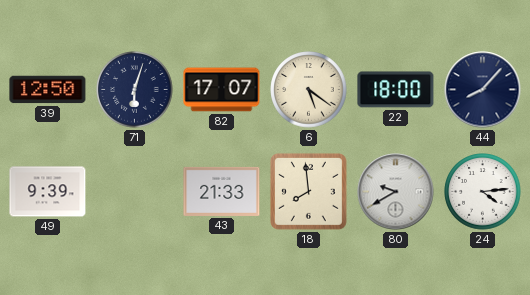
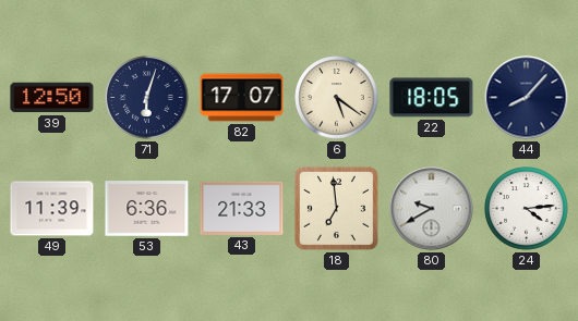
22: 18:00 -> 18:05 (432, 98)
49: 9:39 -> 11:39 (52, 209)
53: none -> 6:36 (147, 209)
18: 7:59 -> 6:59 (336, 208)
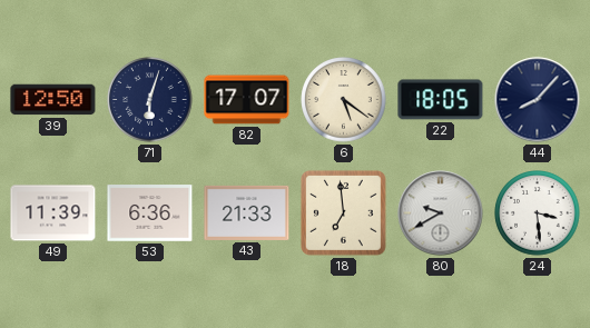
24: 4:14 -> 3:29 (538, 213)
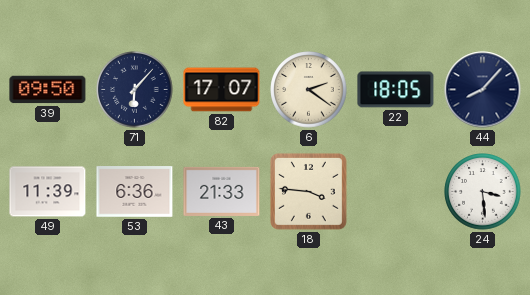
39: 12:50 -> 09:50 (48, 90)
71: 6:03 -> 6:07 (135, 90)
6: 5:21 -> 2:21 (309, 90)
18: 6:59 -> 3:46 (308, 191)
80: 9:40 -> none (441, 213)
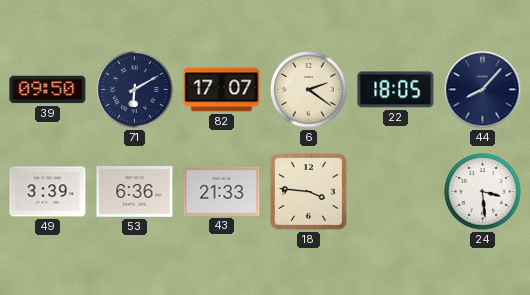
71: 6:07 -> 6:10 (135, 90)
49: 11:39 -> 3:39 (48, 192)
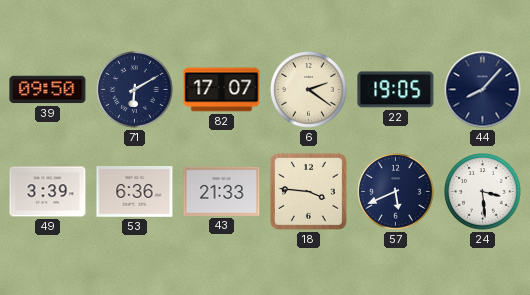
22: 18:05 -> 19:05 (396, 90)
57: none -> 5:41 (396, 192)
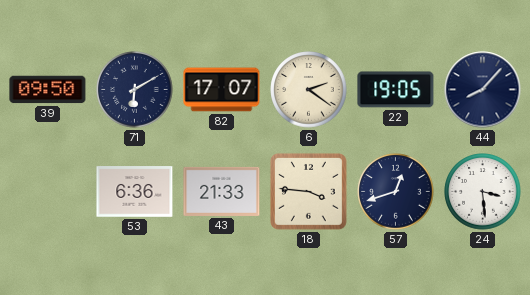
49: 3:39 -> none (48, 192)
57: 5:41 -> 12:42 (396, 192)
